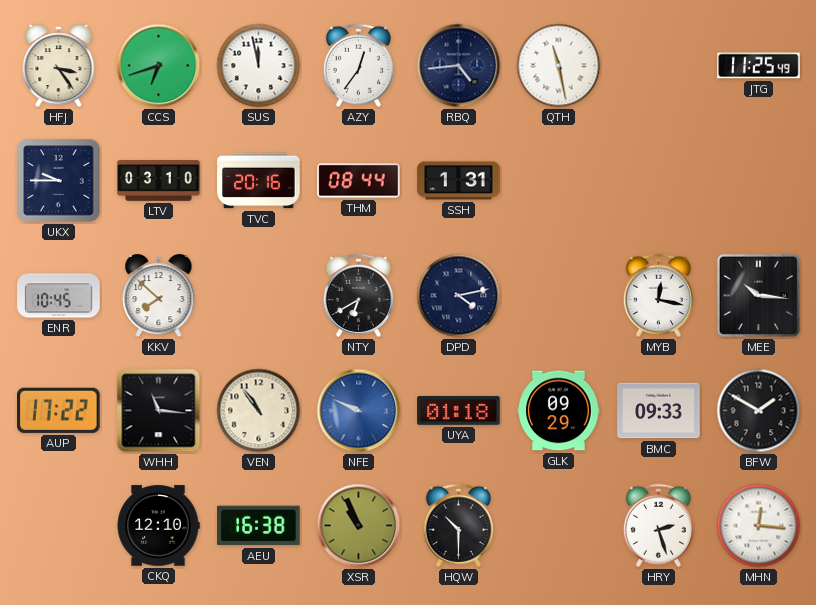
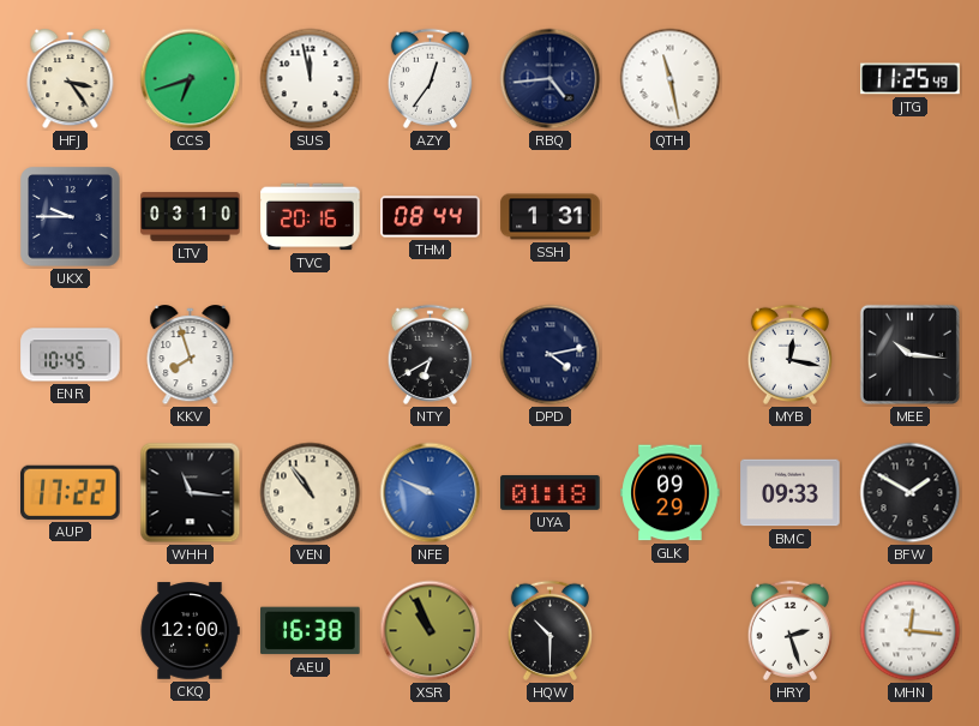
KKV: 7:52 -> 7:57 (191, 355)
CKQ: 12:10 -> 12:00 (190, 631)
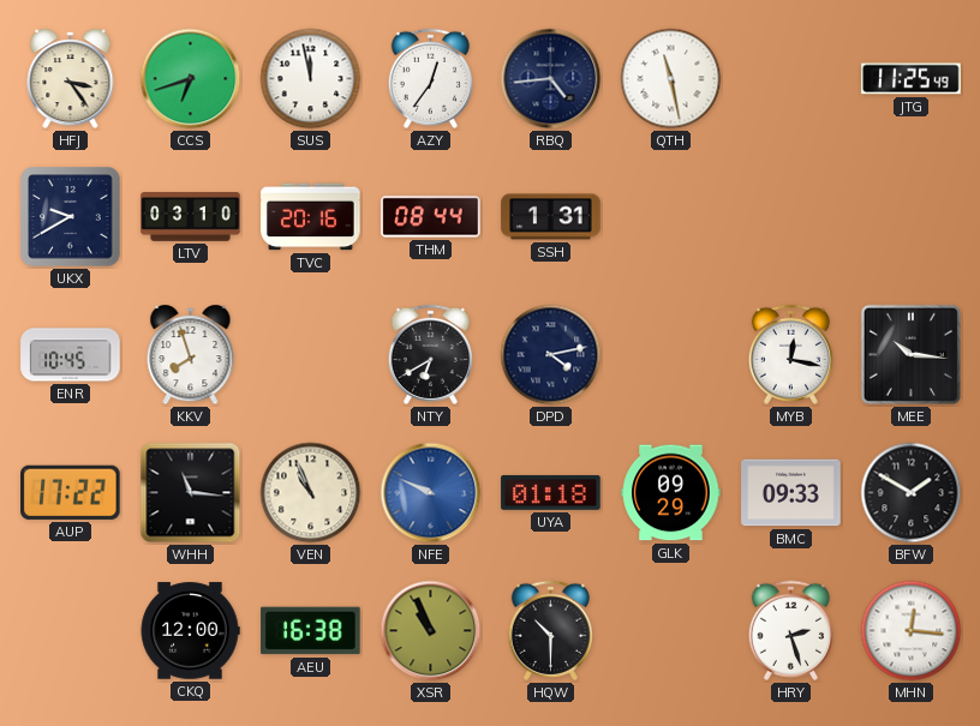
UKX: 9:45 -> 9:40 (71, 217)
VEN: 10:54 -> 10:56 (311, 493)
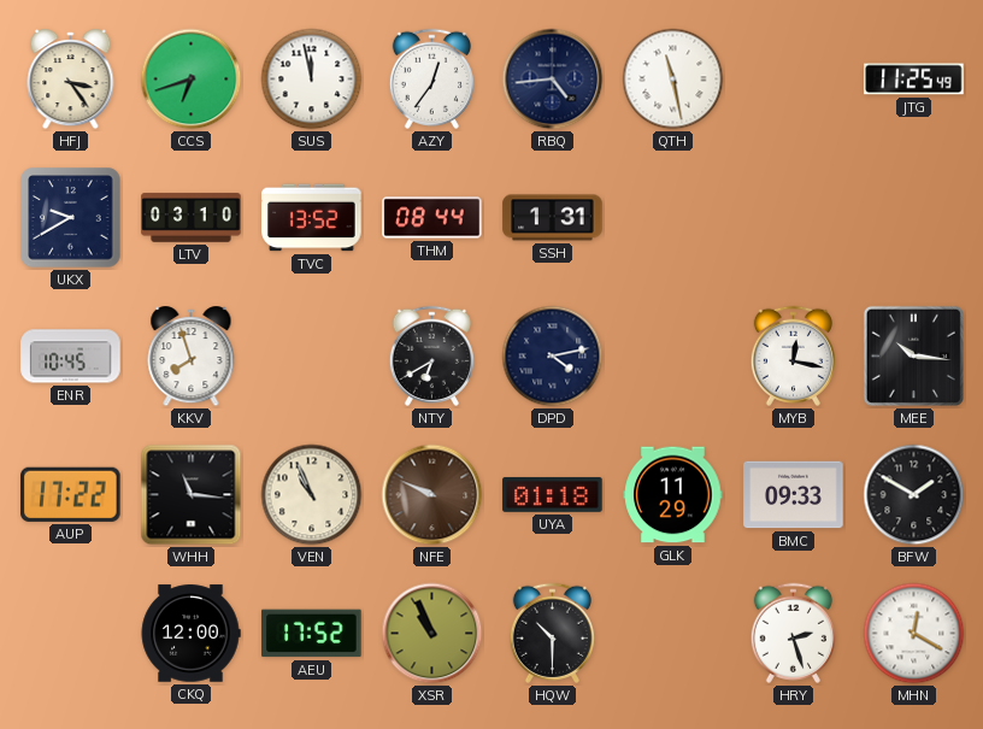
TVC: 20:16 -> 13:52 (312, 218)
NFE dial: blue -> brown (432, 495)
GLK: 09:29 -> 11:29 (673, 495)
AEU: 16:38 -> 17:52 (312, 634)
MHN: 12:16 -> 12:20 (914, 634)
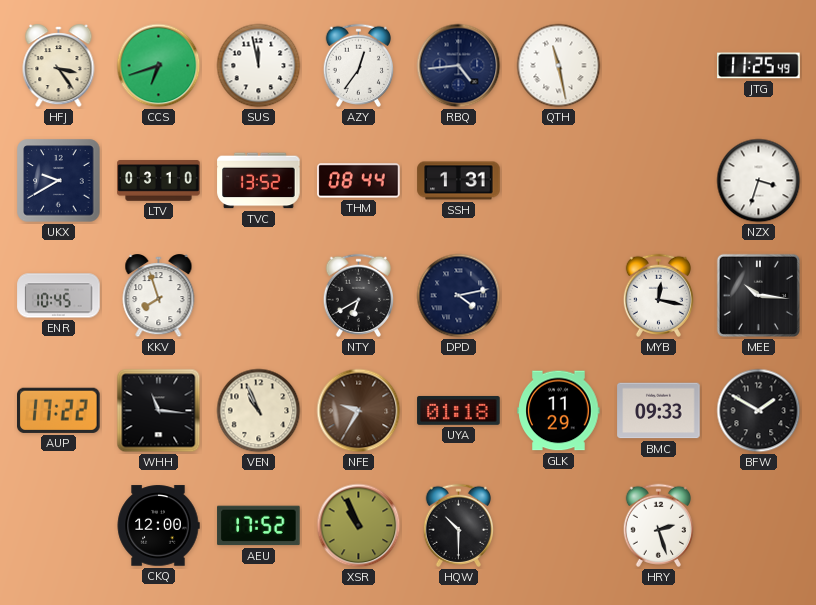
NZX: none -> 3:33 (759, 181)
NFE: 9:49 -> 9:35 (359, 411)
MHN: 12:20 -> none (914, 634)
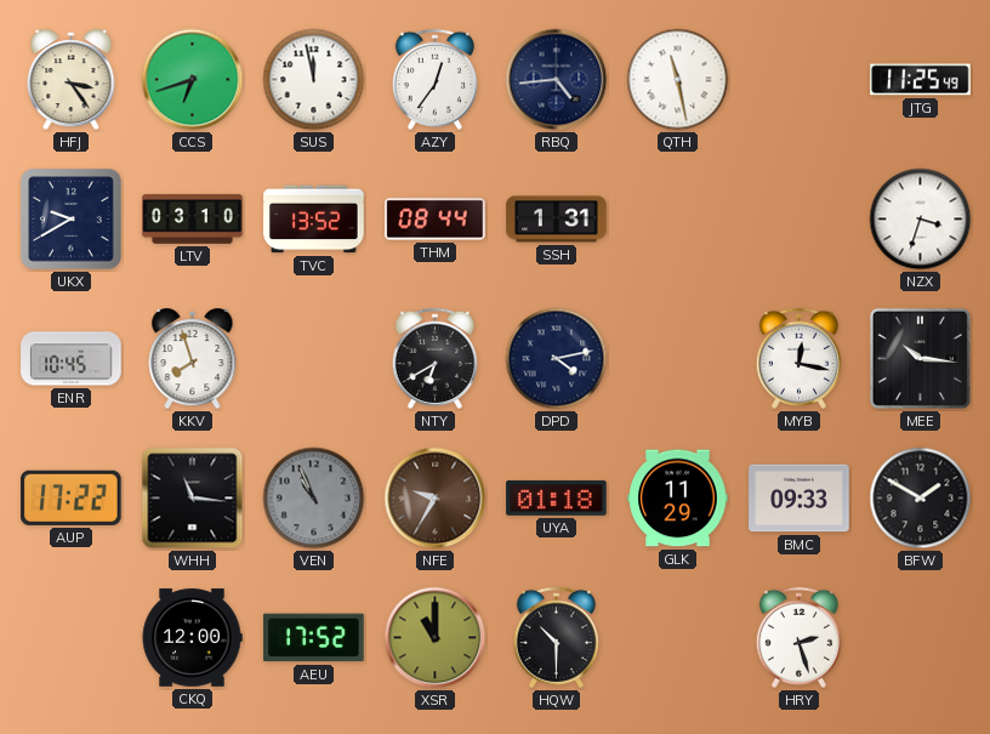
VEN dial: cream -> grey (314, 499)
XSR: 10:56 -> 11:00 (436, 638)
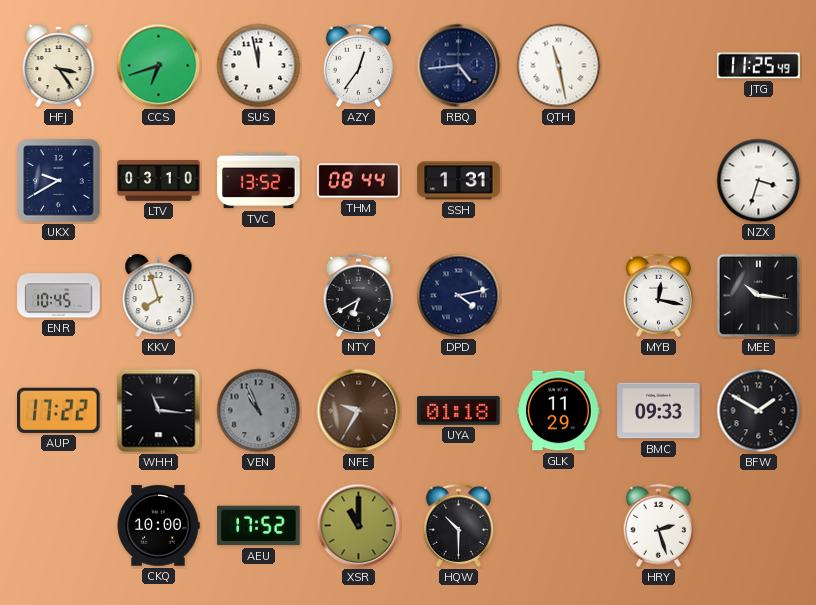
CKQ: 12:00 -> 10:00 (158, 526)
